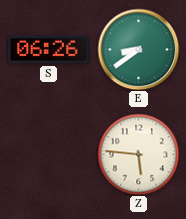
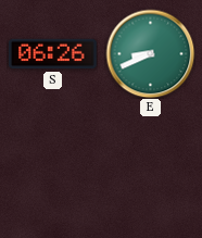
E: 8:39 -> 8:41 (150, 53)
Z: 5:46 -> none (138, 154)
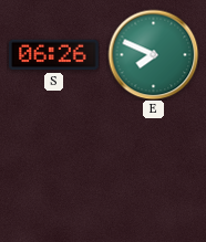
E: 8:41 -> 7:49 (153, 54)
